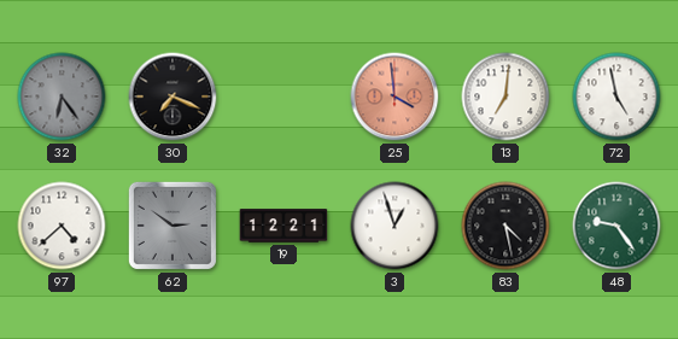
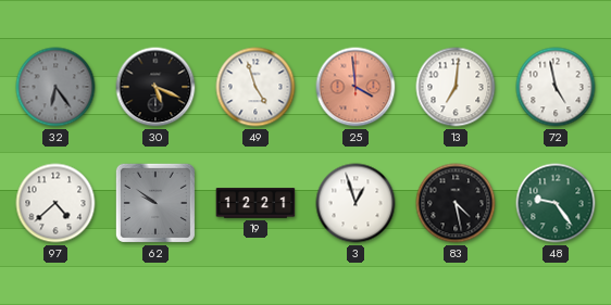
30: 7:19 -> 5:19 (155, 87)
49: none -> 4:57 (255, 87)
62: 2:51 -> 9:51 (155, 203)
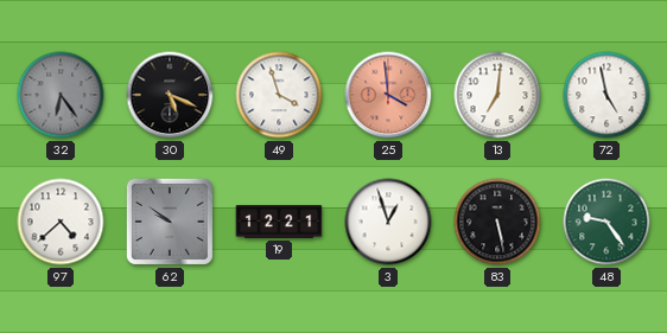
49: 4:57 -> 3:57 (279, 95)
83: 4:28 -> 5:28 (497, 222)
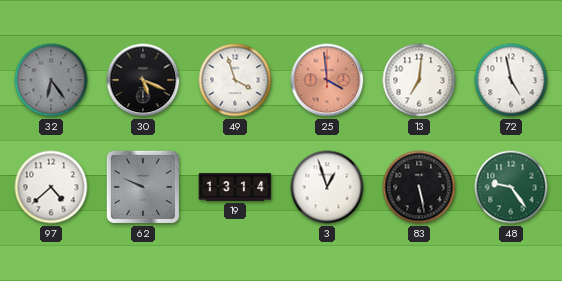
62: 9:51 -> 9:49 (143, 187)
19: 12:21 -> 13:14 (235, 187)
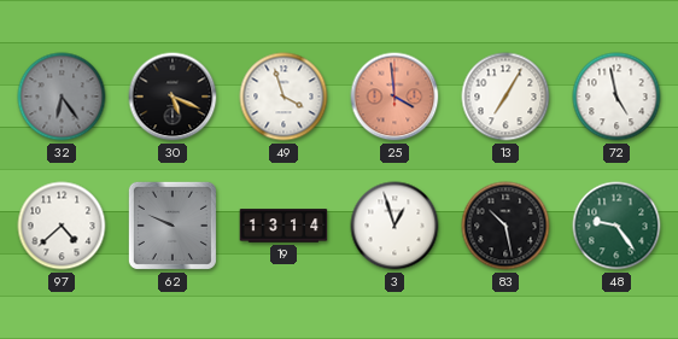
13: 7:01 -> 7:05 (505, 97)
83: 5:28 -> 10:28 (505, 226)
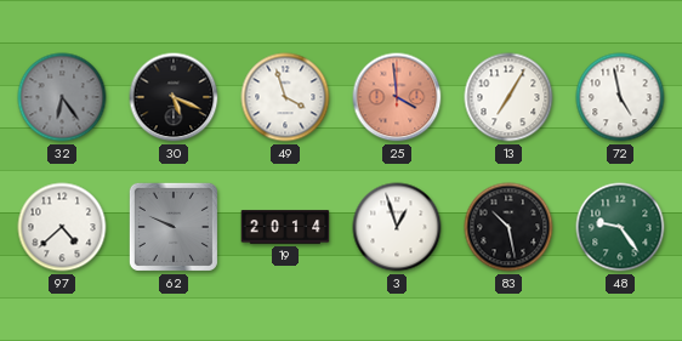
19: 13:14 -> 20:14 (285, 227)
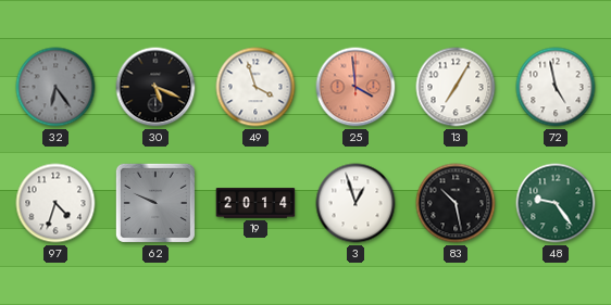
97: 4:38 -> 4:33 (55, 203)
